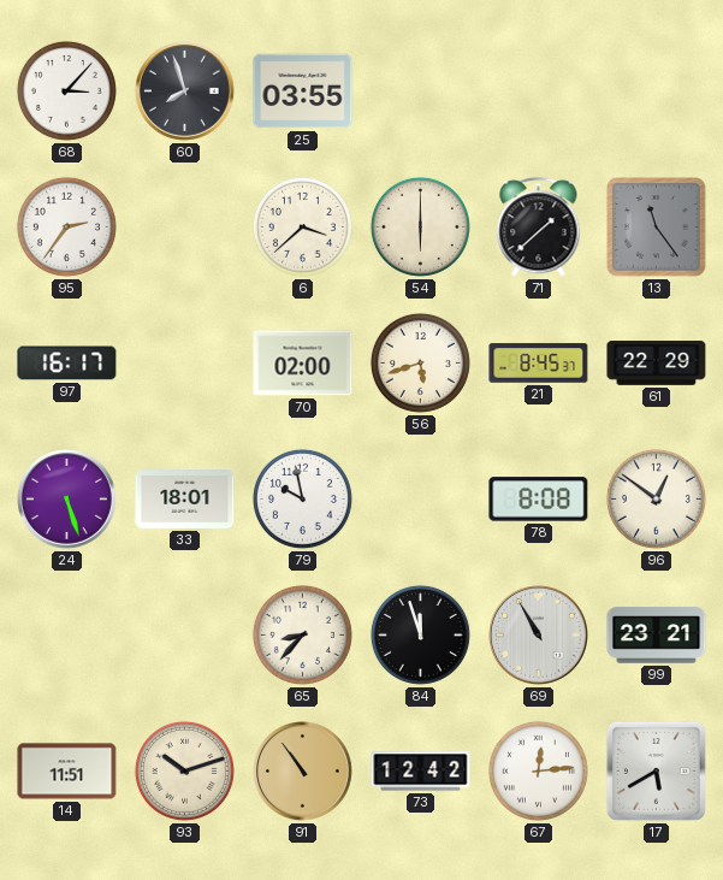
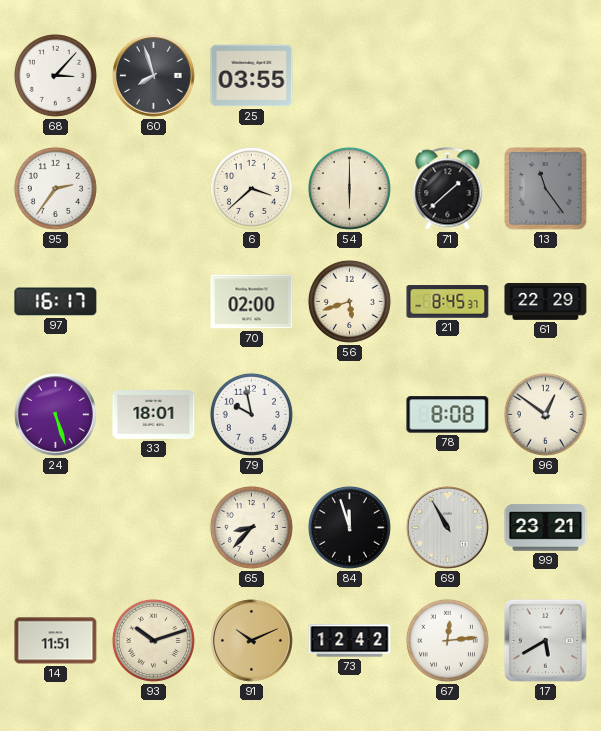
91: 10:54 -> 10:11 (252, 641)
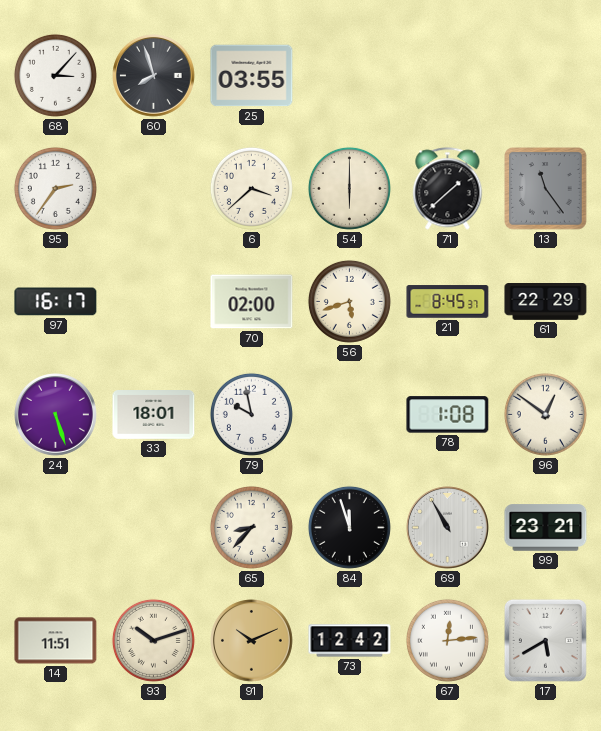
78: 8:08 -> 1:08 (448, 415)
